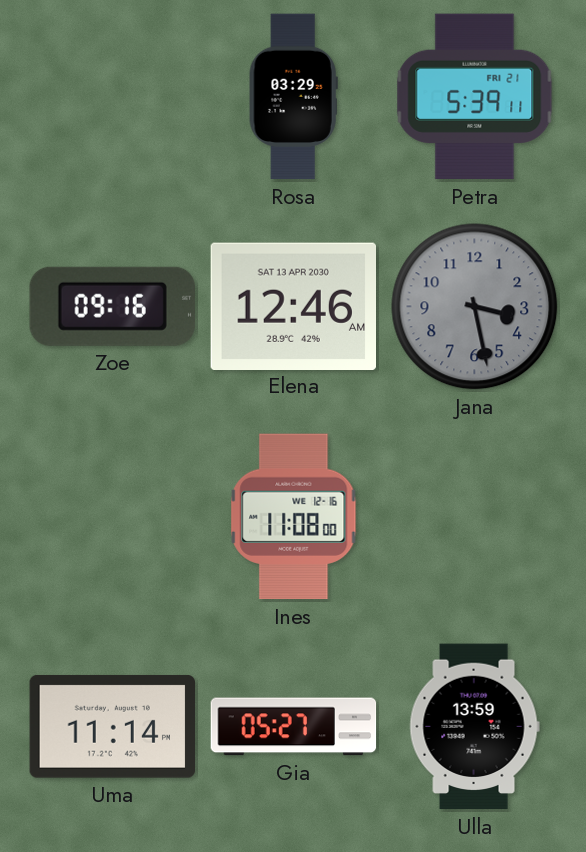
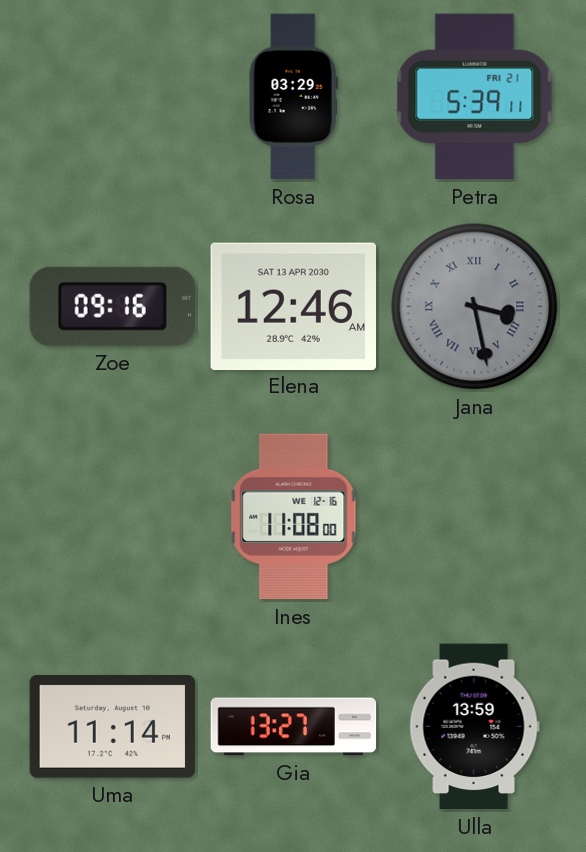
Jana numerals: Arabic -> Roman (475, 307)
Gia: 05:27 -> 13:27 (294, 727)
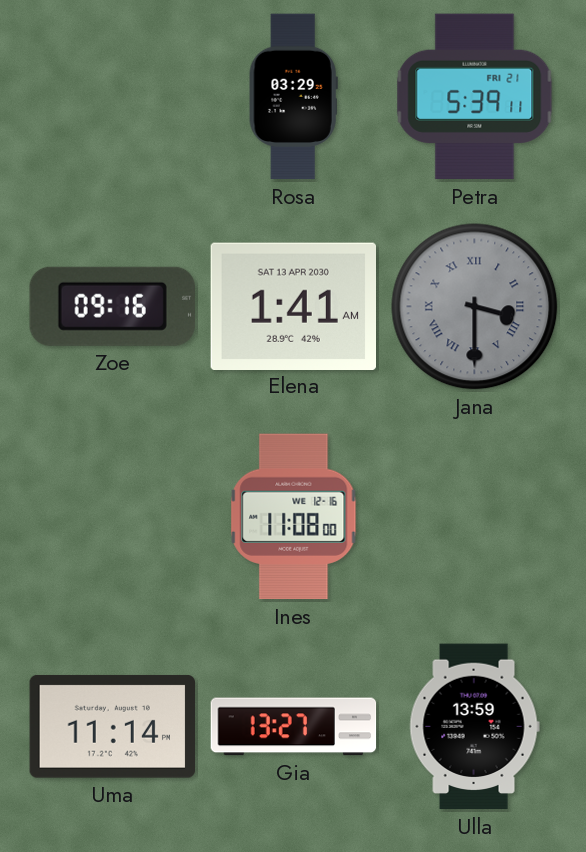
Elena: 12:46 -> 1:41 (293, 306)
Jana: 3:28 -> 3:30 (475, 307)
